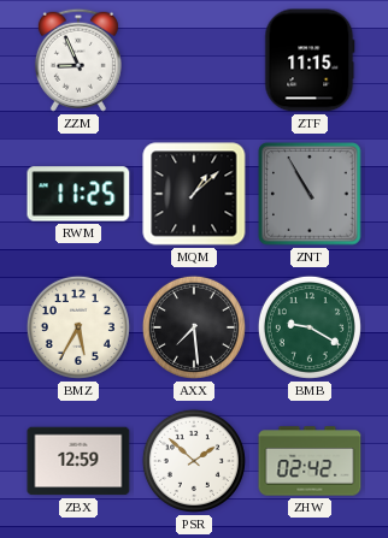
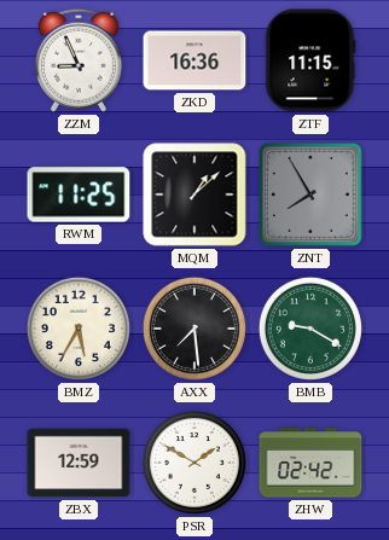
ZKD: none -> 16:36 (194, 60)
ZNT: 10:55 -> 7:55 (310, 194)
PSR: 1:52 -> 1:50 (194, 463)
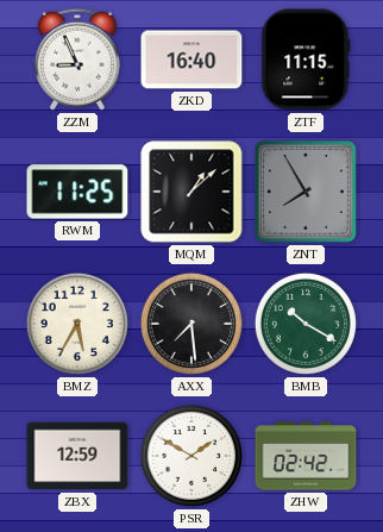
ZKD: 16:36 -> 16:40 (191, 60)
BMB: 9:20 -> 10:20 (306, 324)
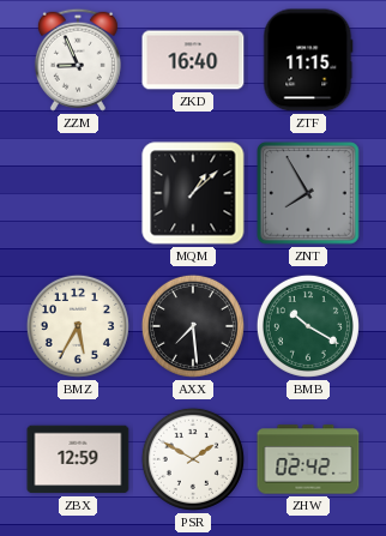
RWM: 11:25 -> none (77, 192)
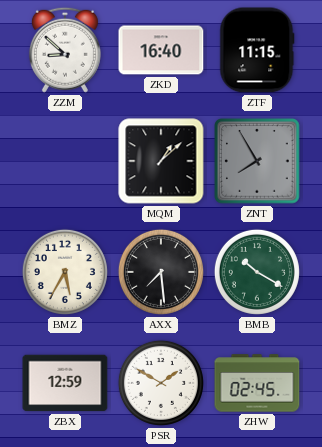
ZZM: 8:56 -> 8:52 (65, 50)
ZHW: 02:42 -> 02:45 (257, 383)
